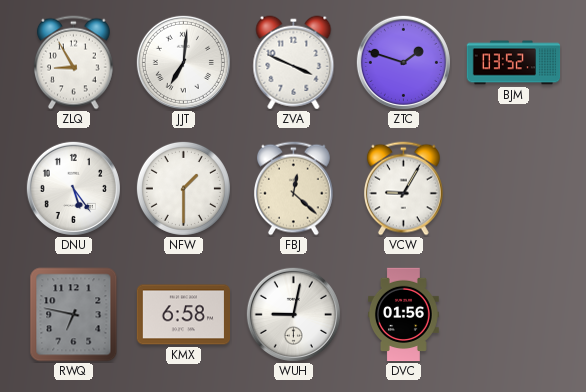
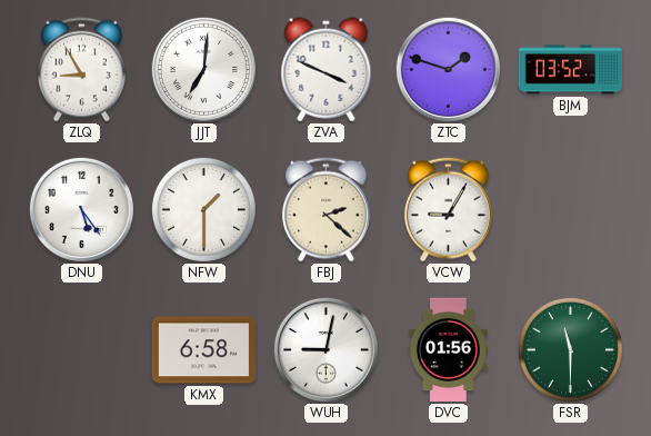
FBJ: 12:22 -> 2:22 (325, 210)
RWQ: 6:47 -> none (74, 315)
FSR: none -> 11:30 (570, 349)
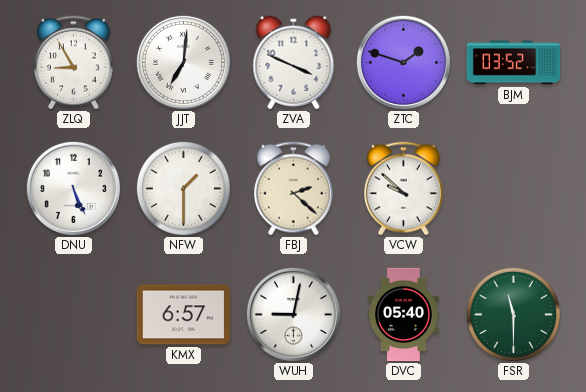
DNU: 5:24 -> 5:26 (73, 188)
VCW: 9:05 -> 9:52 (403, 189)
KMX: 6:58 -> 6:57 (183, 315)
DVC: 01:56 -> 05:40 (404, 315)
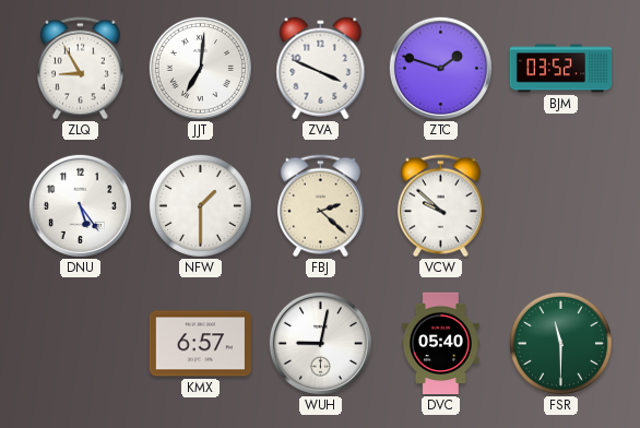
DNU: 5:26 -> 5:24 (80, 205)
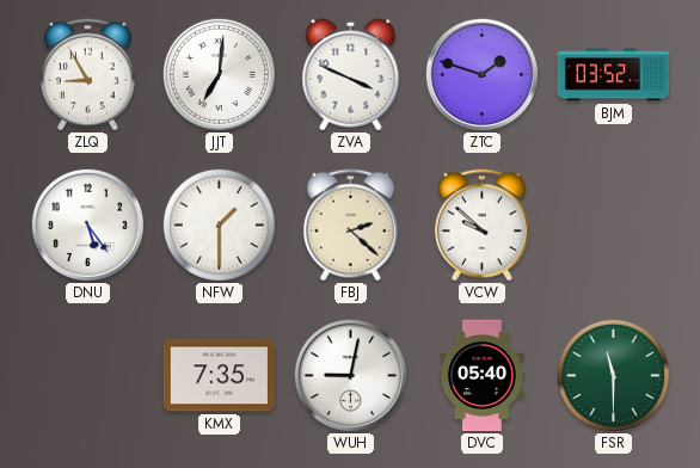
KMX: 6:57 -> 7:35 (219, 376)
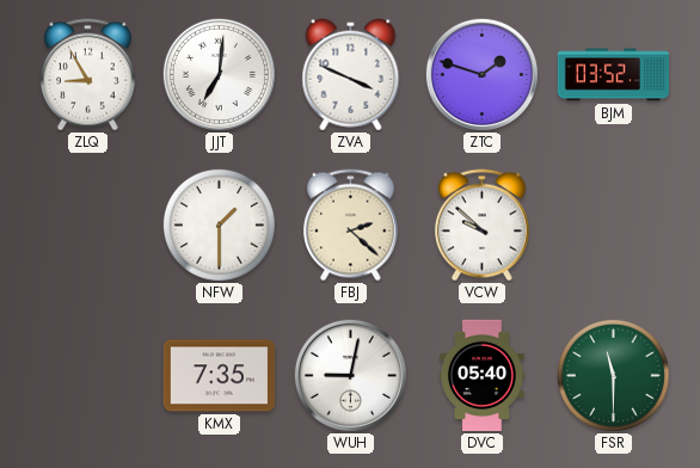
DNU: 5:24 -> none (87, 224)
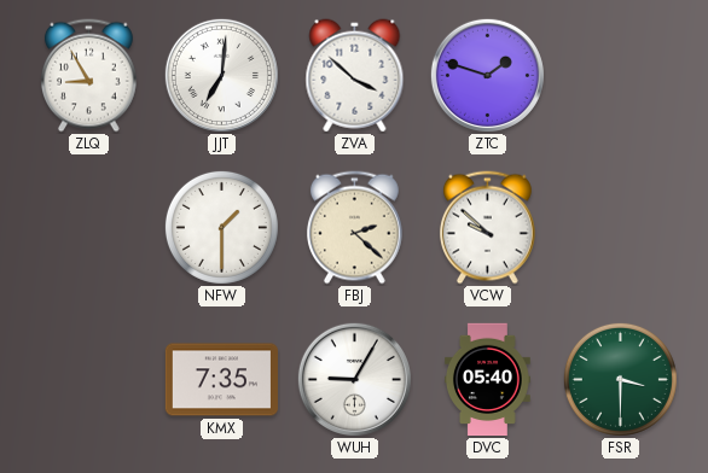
ZVA: 3:49 -> 3:52 (355, 76)
BJM: 03:52 -> none (614, 75)
WUH: 9:02 -> 9:05 (354, 379)
FSR: 11:30 -> 3:30 (620, 379)
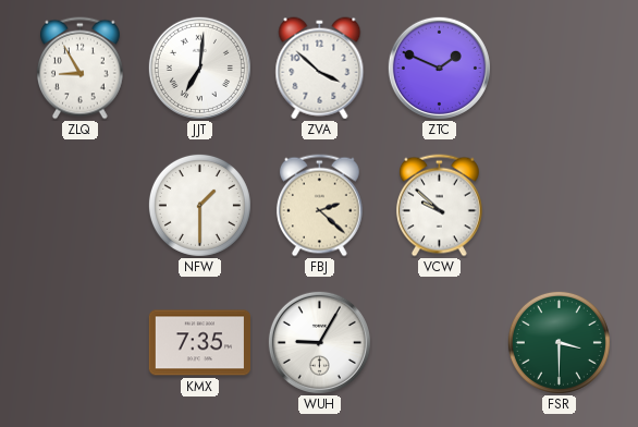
ZTC: 1:48 -> 1:49 (439, 68)
DVC: 05:40 -> none (488, 380)
